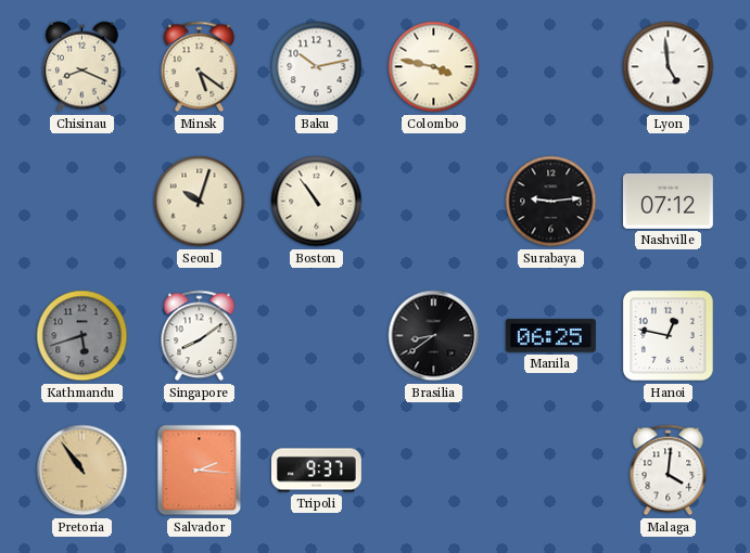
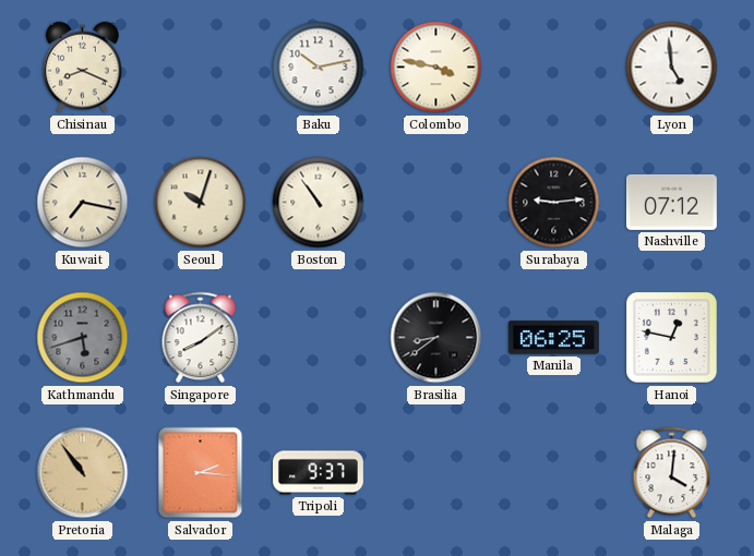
Minsk: 5:21 -> none (200, 67)
Kuwait: none -> 7:17 (83, 203)
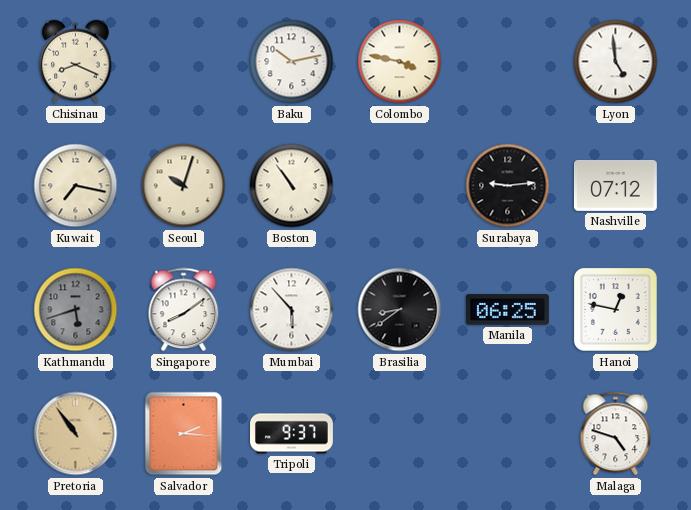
Mumbai: none -> 5:53 (292, 310)
Malaga: 4:01 -> 4:48 (616, 434)
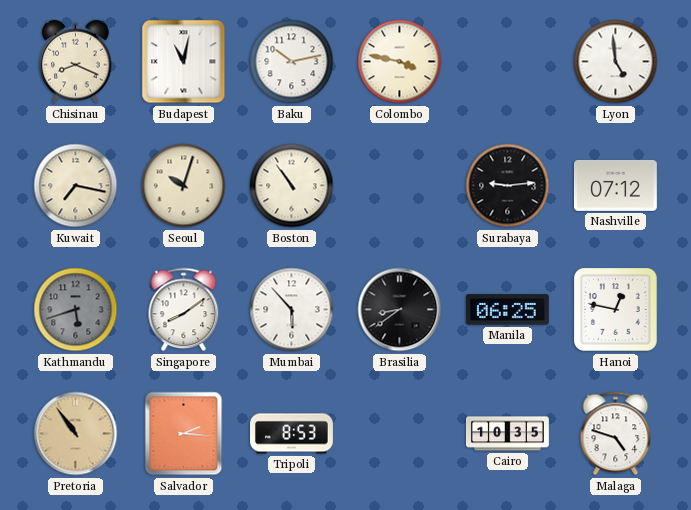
Budapest: none -> 11:02 (184, 62)
Tripoli: 9:37 -> 8:53 (292, 434)
Cairo: none -> 10:35 (507, 434)
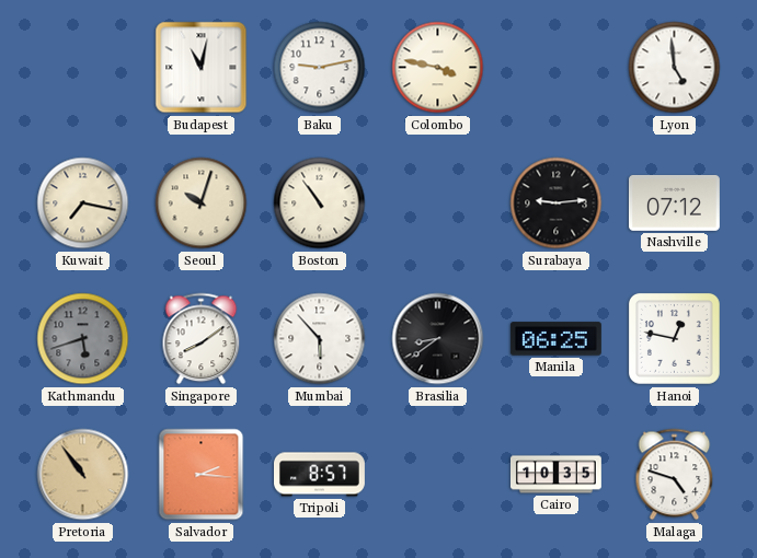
Chisinau: 8:19 -> none (76, 62)
Baku: 10:13 -> 9:13 (320, 68)
Tripoli: 8:53 -> 8:57 (320, 475)
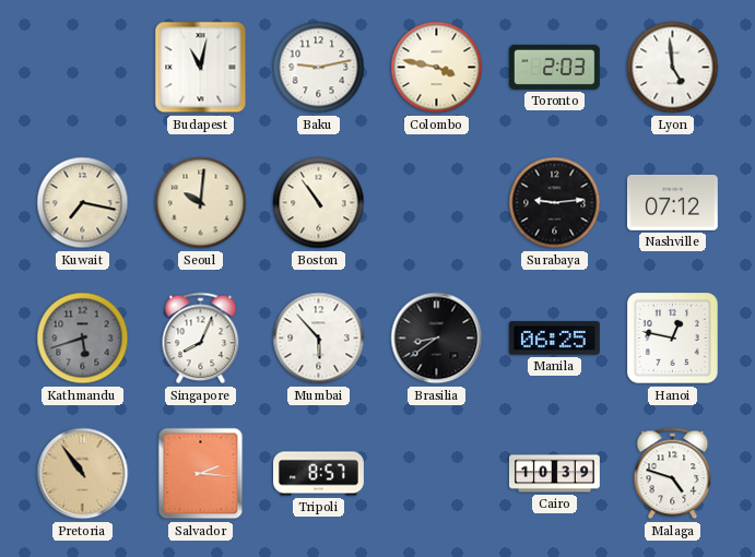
Toronto: none -> 2:03 (554, 67)
Seoul: 10:03 -> 10:01 (201, 203)
Singapore: 8:09 -> 8:04 (201, 339)
Cairo: 10:35 -> 10:39 (554, 474)
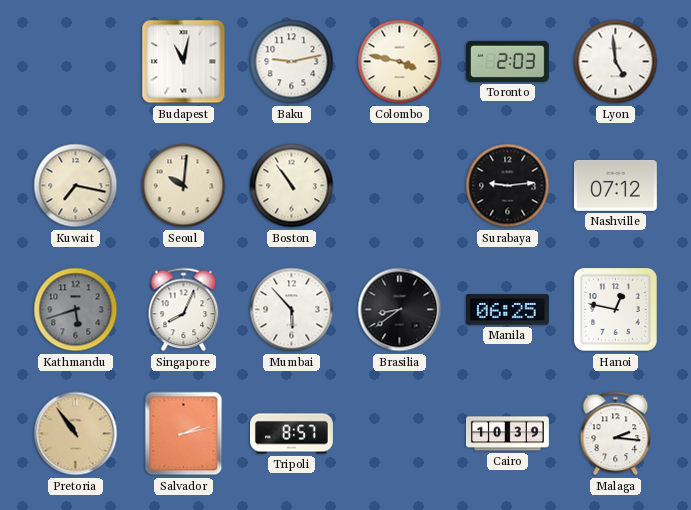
Salvador: 2:16 -> 2:13 (184, 434)
Malaga: 4:48 -> 2:16 (616, 434)
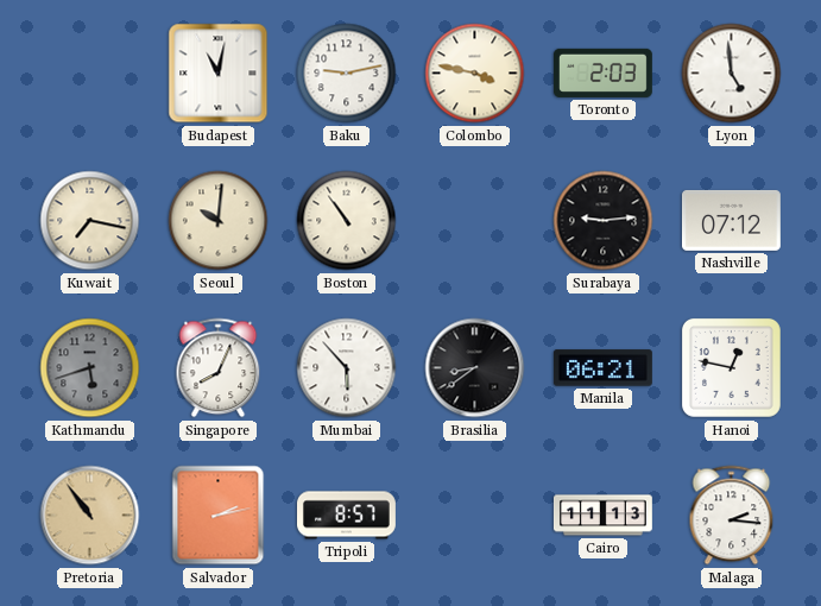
Manila: 06:25 -> 06:21 (602, 368)
Cairo: 10:39 -> 11:13 (602, 516)
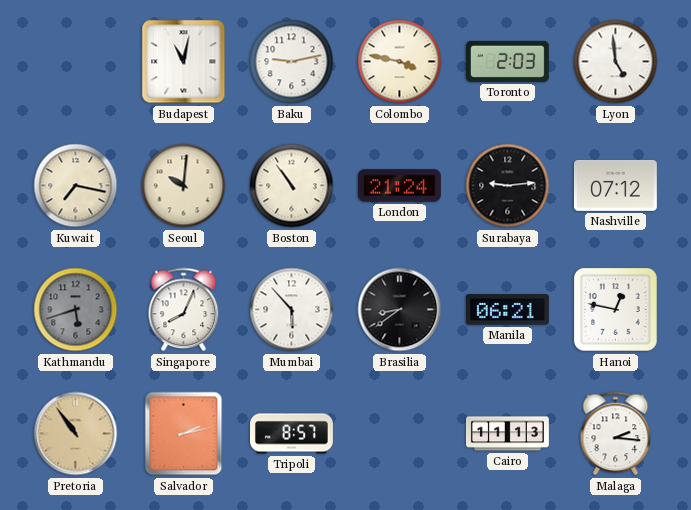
London: none -> 21:24 (399, 186)
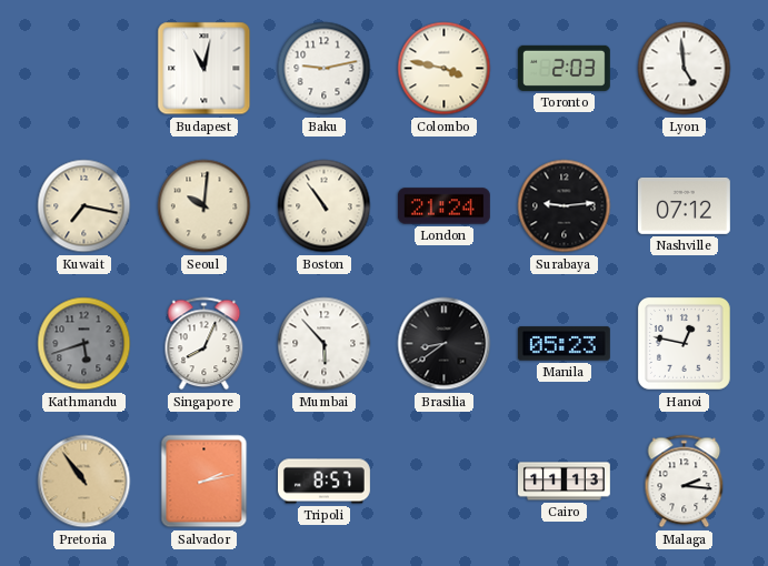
Manila: 06:21 -> 05:23 (563, 344)
